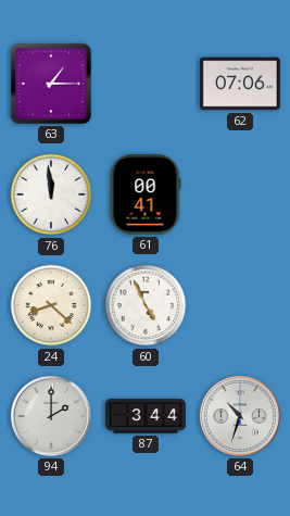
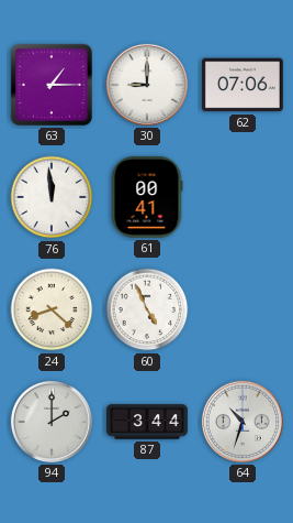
30: none -> 9:00 (147, 85)
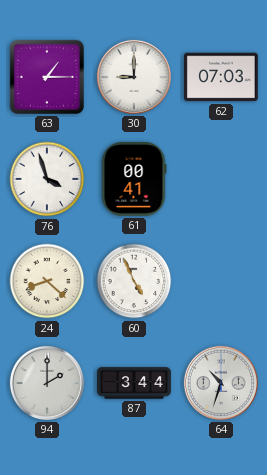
62: 07:06 -> 07:03 (222, 77)
76: 11:59 -> 3:57 (47, 179)
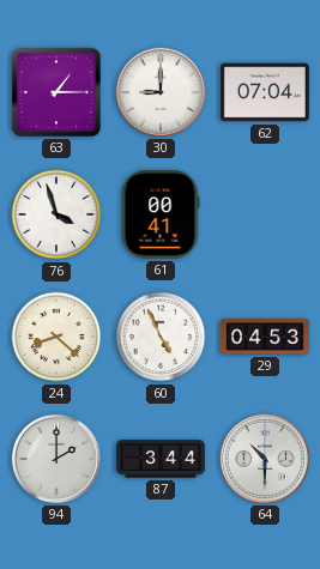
62: 07:03 -> 07:04 (266, 92)
29: none -> 04:53 (265, 337)
64: 10:33 -> 10:30 (265, 459)
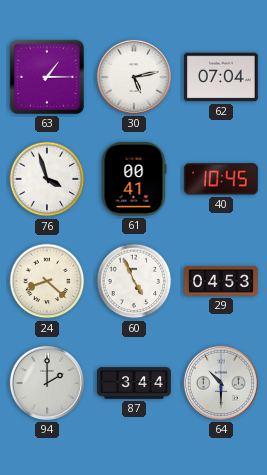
30: 9:00 -> 5:13 (134, 77)
40: none -> 10:45 (221, 179)
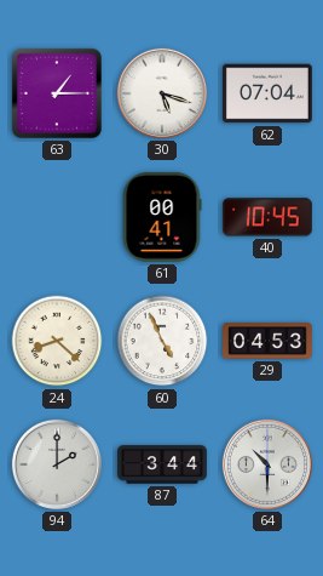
30: 5:13 -> 5:18 (162, 93)
76: 3:57 -> none (47, 179)
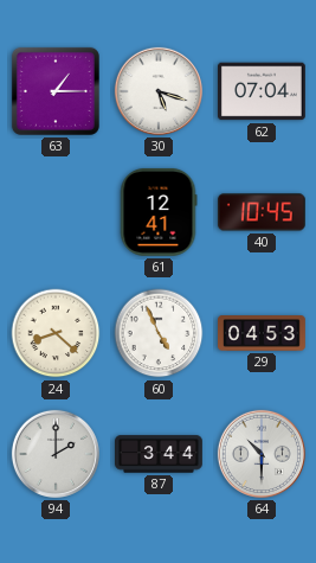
61: 00:41 -> 12:41 (159, 212)
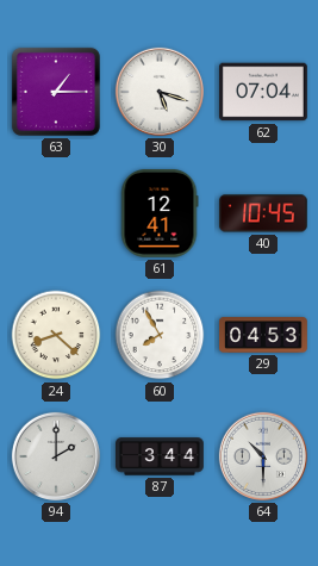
60: 4:56 -> 7:55 (160, 335)
